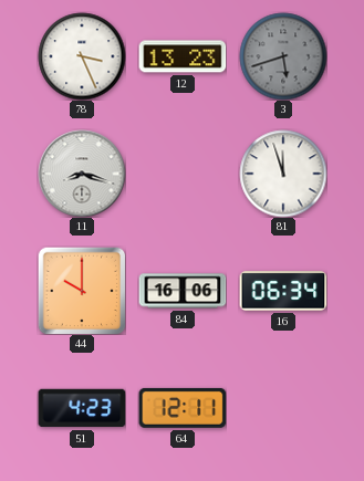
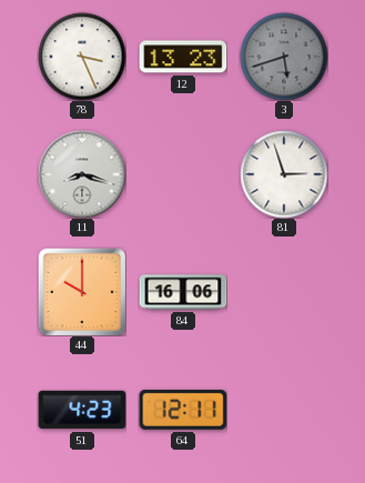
81: 11:57 -> 2:57 (284, 174)
16: 06:34 -> none (283, 291)
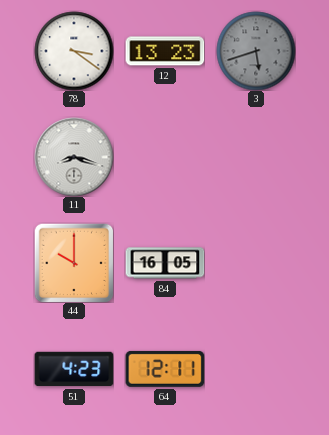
78: 3:26 -> 3:21 (74, 51)
81: 2:57 -> none (284, 174)
84: 16:06 -> 16:05 (165, 263)
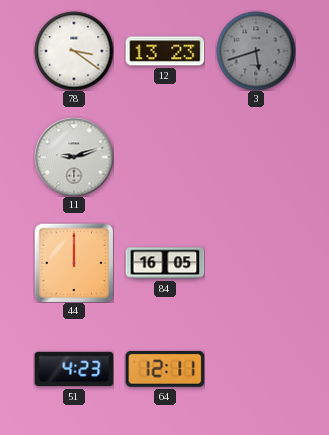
11: 8:18 -> 9:12 (74, 157)
44: 10:00 -> 12:00 (74, 263)
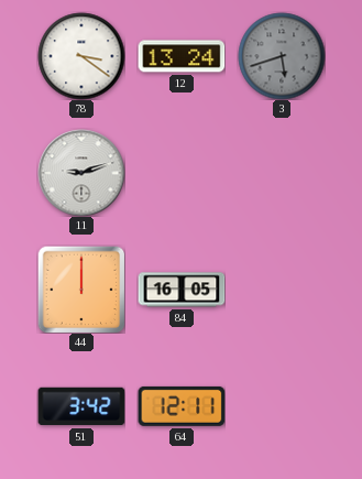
12: 13:23 -> 13:24 (182, 56)
51: 4:23 -> 3:42 (81, 406)
